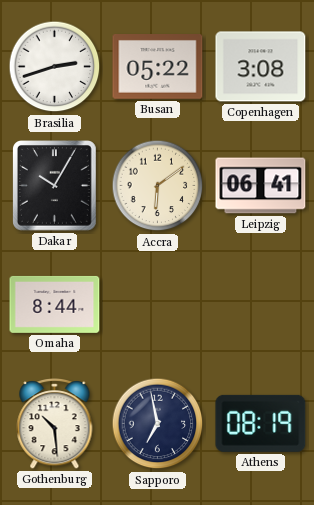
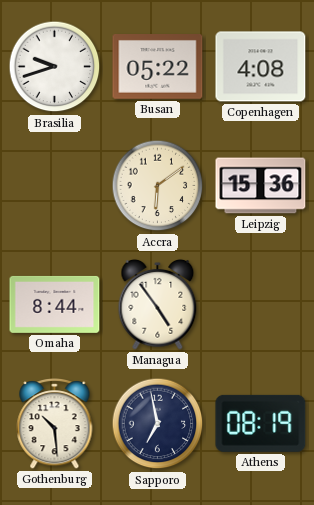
Brasilia: 2:42 -> 9:42 (55, 67)
Copenhagen: 3:08 -> 4:08 (261, 67)
Dakar: 10:05 -> none (55, 186)
Leipzig: 06:41 -> 15:36 (261, 186)
Managua: none -> 4:54 (158, 304)
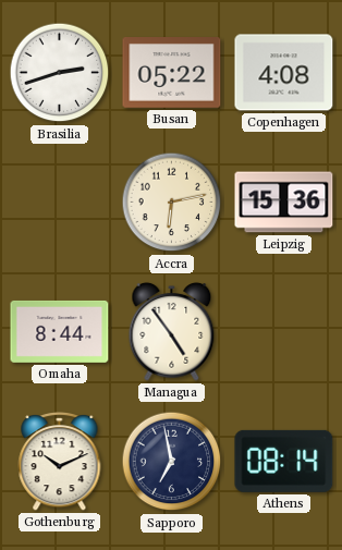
Brasilia: 9:42 -> 2:42 (60, 73)
Accra: 6:09 -> 6:13 (172, 203)
Gothenburg: 10:29 -> 10:11 (60, 462)
Athens: 08:19 -> 08:14 (284, 461)
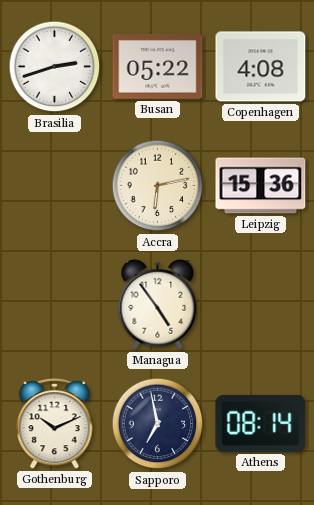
Omaha: 8:44 -> none (60, 331)
